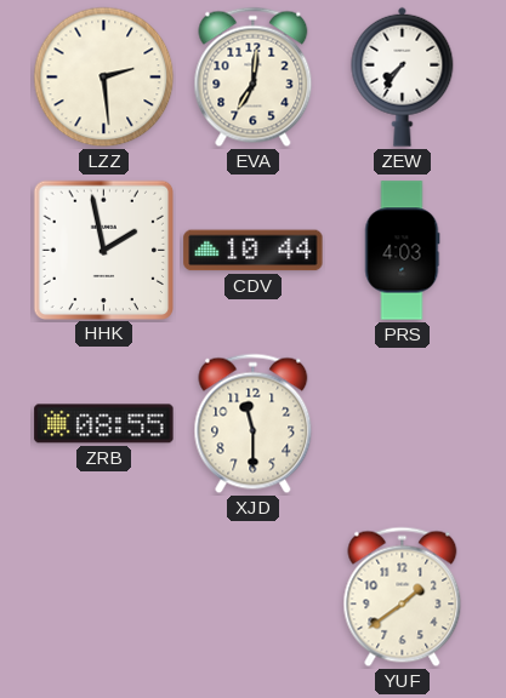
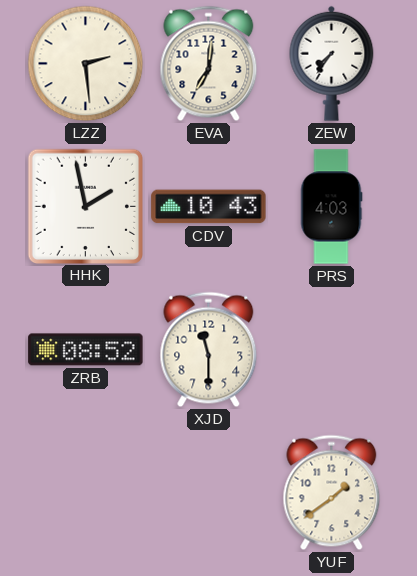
CDV: 10:44 -> 10:43 (209, 207)
ZRB: 08:55 -> 08:52 (86, 350)
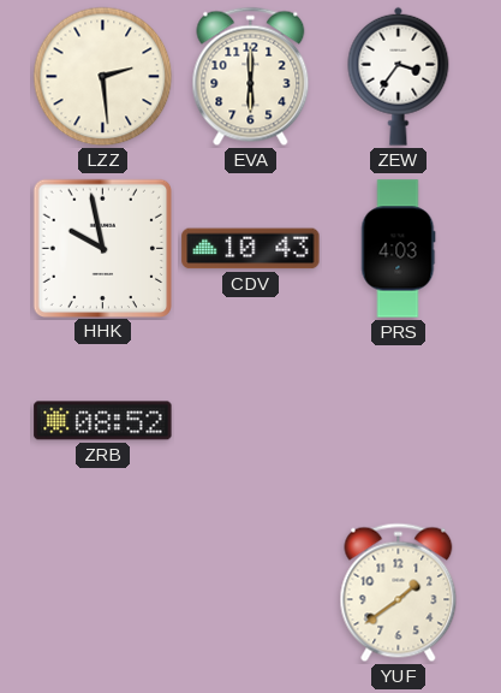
EVA: 7:01 -> 6:00 (251, 77)
ZEW: 7:36 -> 3:36 (399, 76)
HHK: 1:58 -> 9:58 (102, 248)
XJD: 11:30 -> none (209, 350)
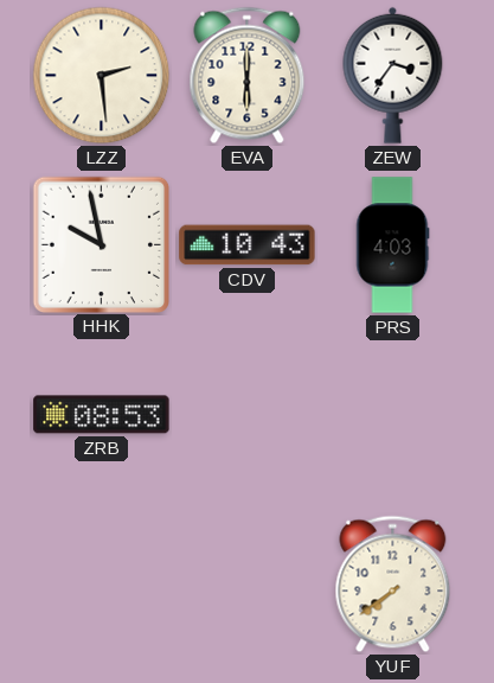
ZRB: 08:52 -> 08:53 (102, 415)
YUF: 1:39 -> 7:39 (393, 585)
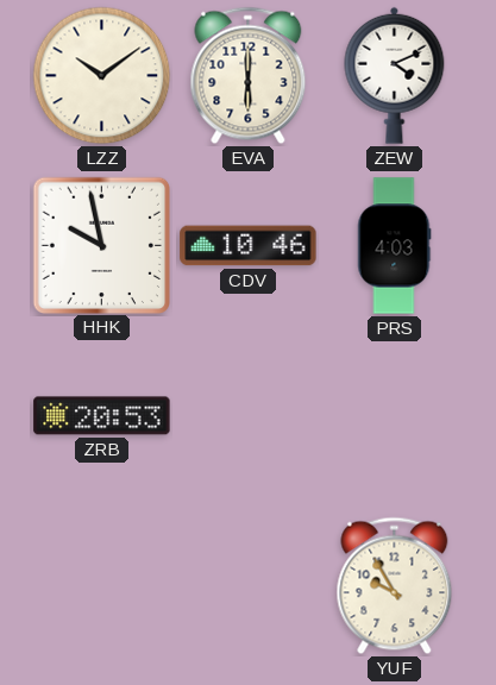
LZZ: 2:29 -> 10:09 (102, 76)
ZEW: 3:36 -> 4:11 (395, 75)
CDV: 10:43 -> 10:46 (249, 246)
ZRB: 08:53 -> 20:53 (102, 416)
YUF: 7:39 -> 9:55 (395, 586)
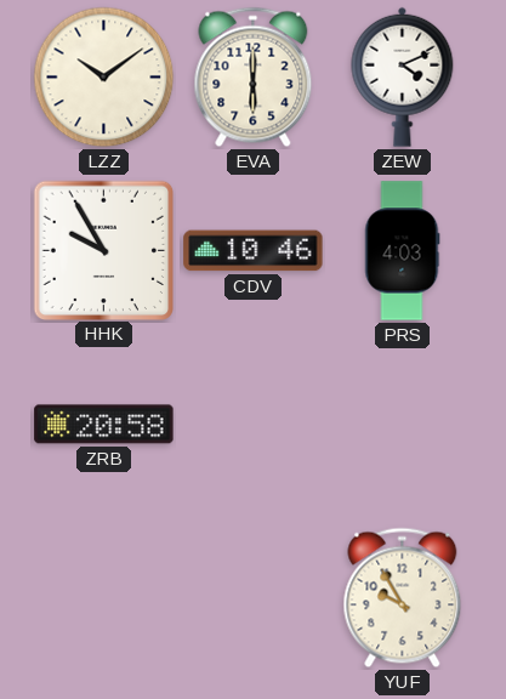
HHK: 9:58 -> 9:55 (103, 250)
ZRB: 20:53 -> 20:58 (104, 425)
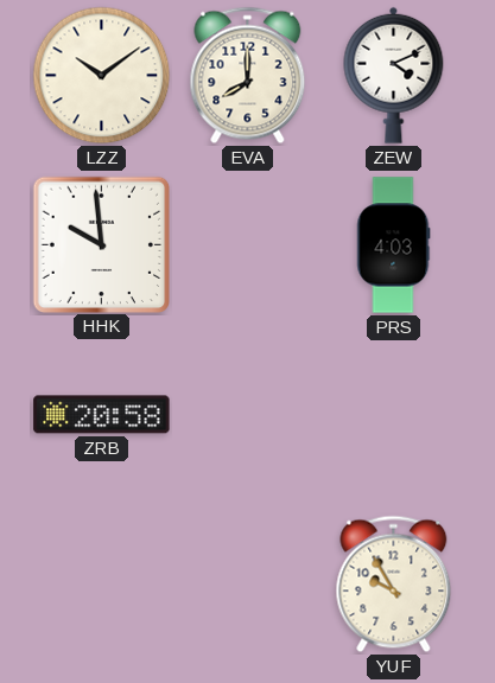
EVA: 6:00 -> 8:00 (248, 76)
HHK: 9:55 -> 9:59 (101, 244)
CDV: 10:46 -> none (254, 251)
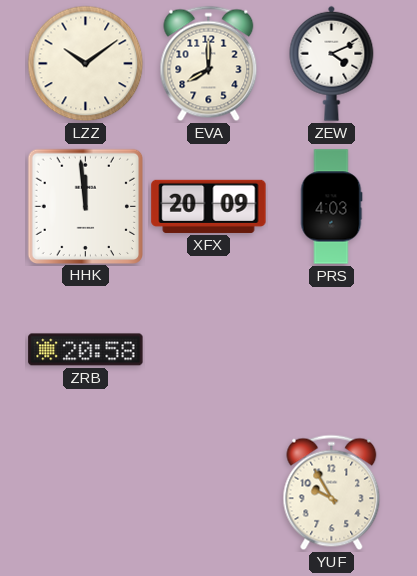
HHK: 9:59 -> 11:59 (85, 206)
XFX: none -> 20:09 (209, 206)
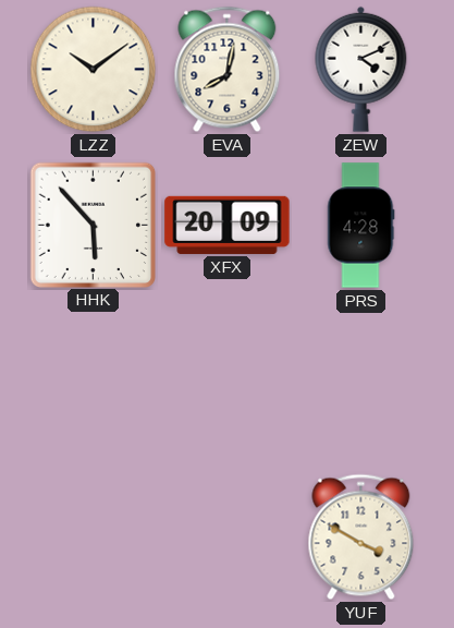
EVA: 8:00 -> 8:02 (228, 70)
HHK: 11:59 -> 5:53 (93, 225)
PRS: 4:03 -> 4:28 (360, 226)
ZRB: 20:58 -> none (86, 350)
YUF: 9:55 -> 3:50 (361, 538)
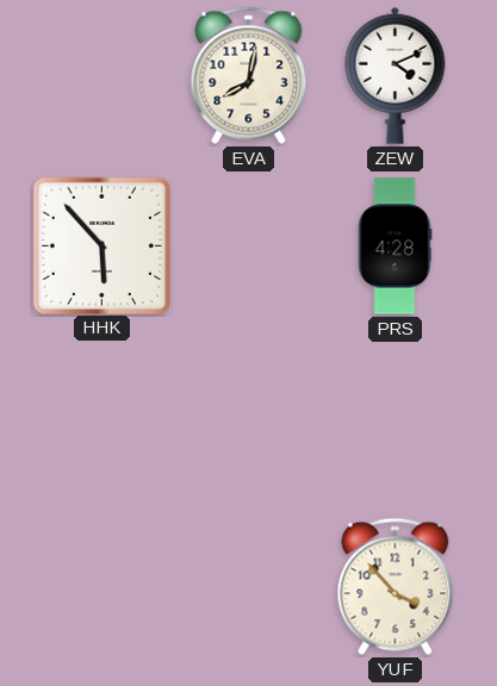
LZZ: 10:09 -> none (94, 70)
XFX: 20:09 -> none (228, 225)
YUF: 3:50 -> 3:53 (396, 587)
